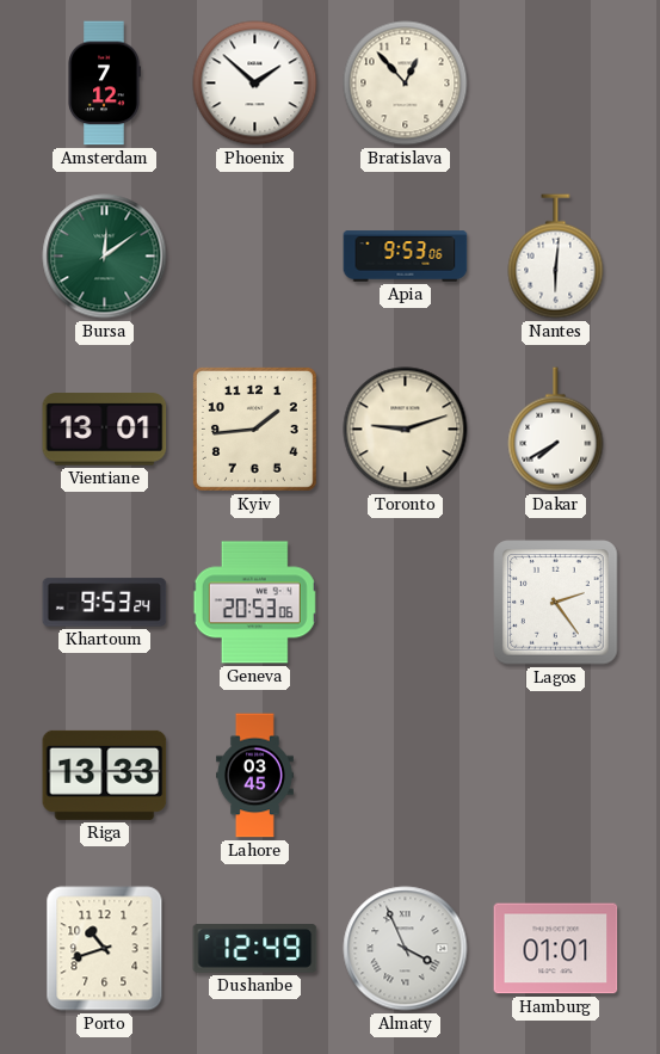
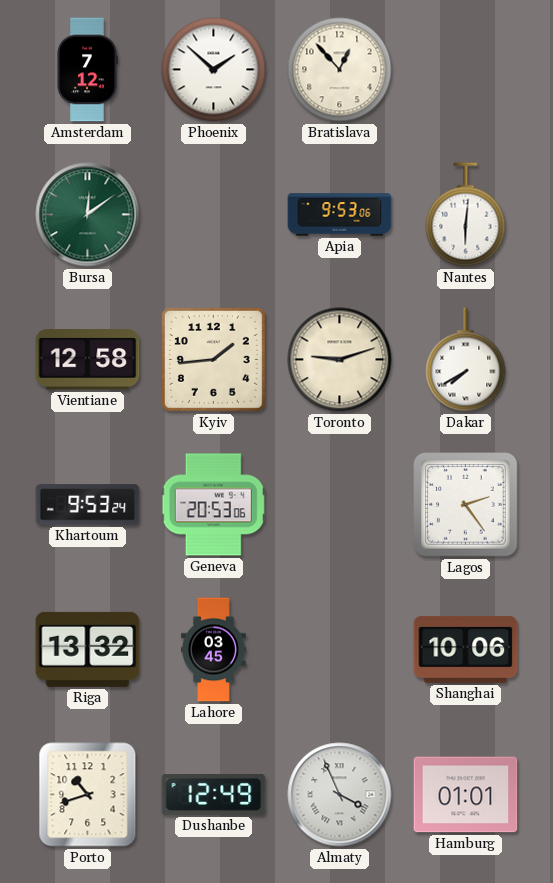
Vientiane: 13:01 -> 12:58 (88, 360)
Riga: 13:33 -> 13:32 (88, 649)
Shanghai: none -> 10:06 (466, 649)
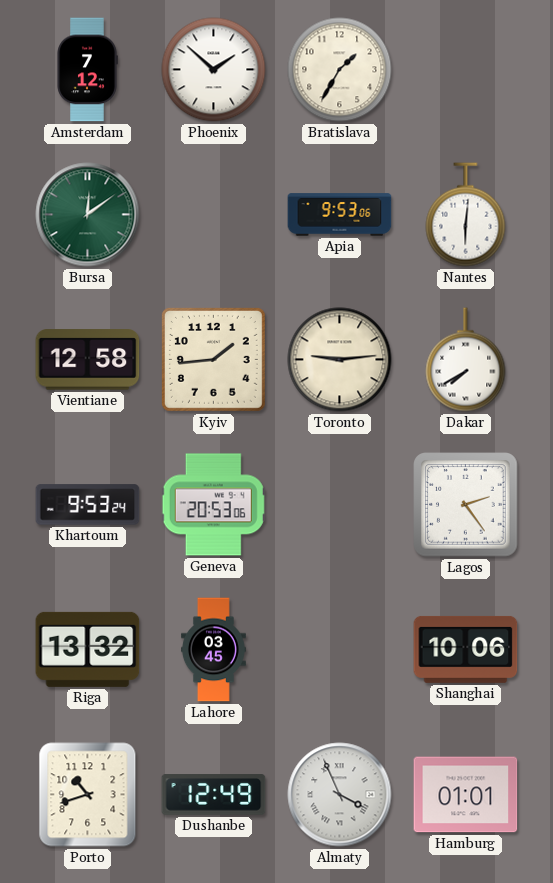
Bratislava: 12:53 -> 1:35 (340, 70)
Toronto: 9:12 -> 9:14 (340, 360)
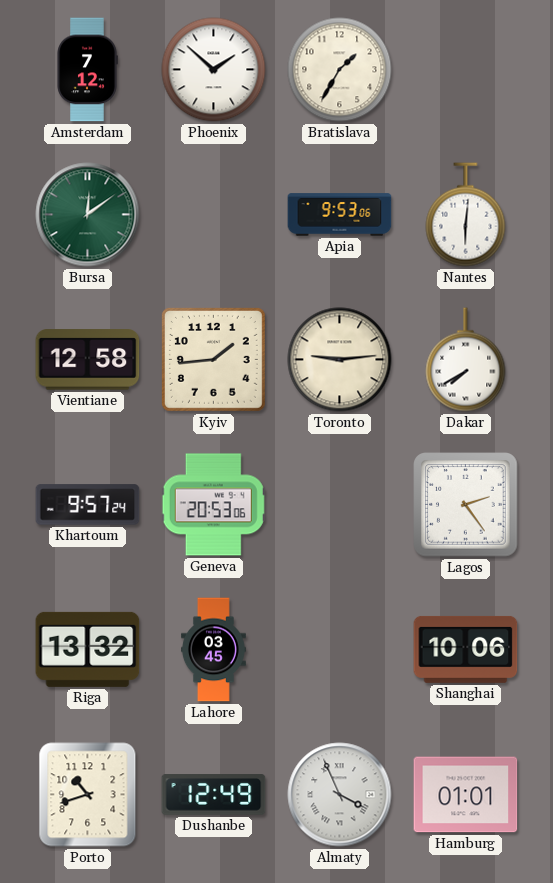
Khartoum: 9:53 -> 9:57 (88, 505)
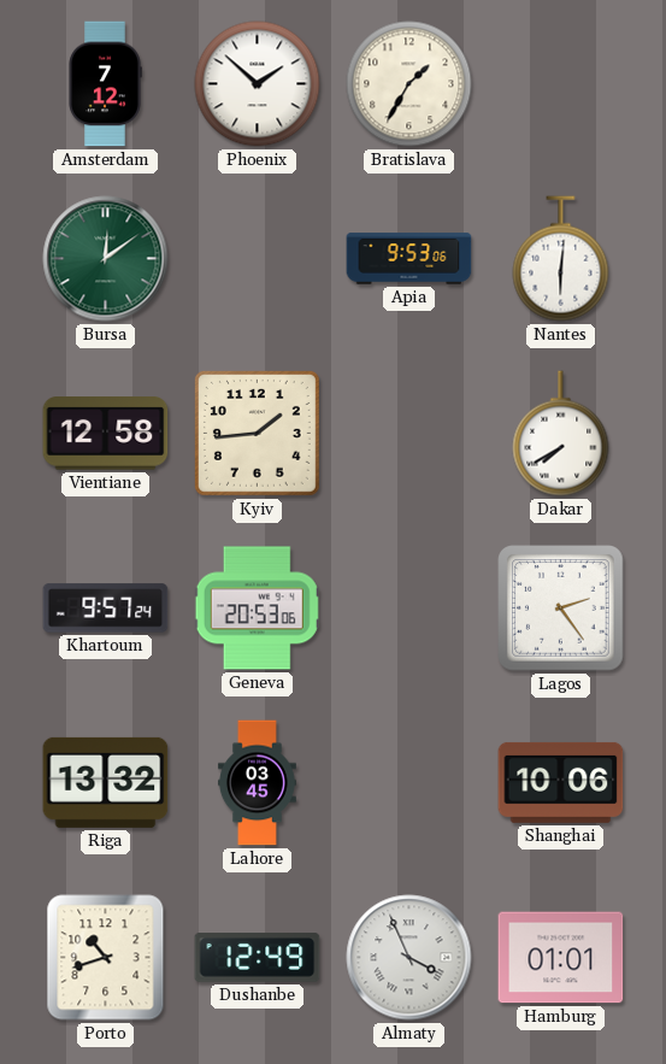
Toronto: 9:14 -> none (340, 360)
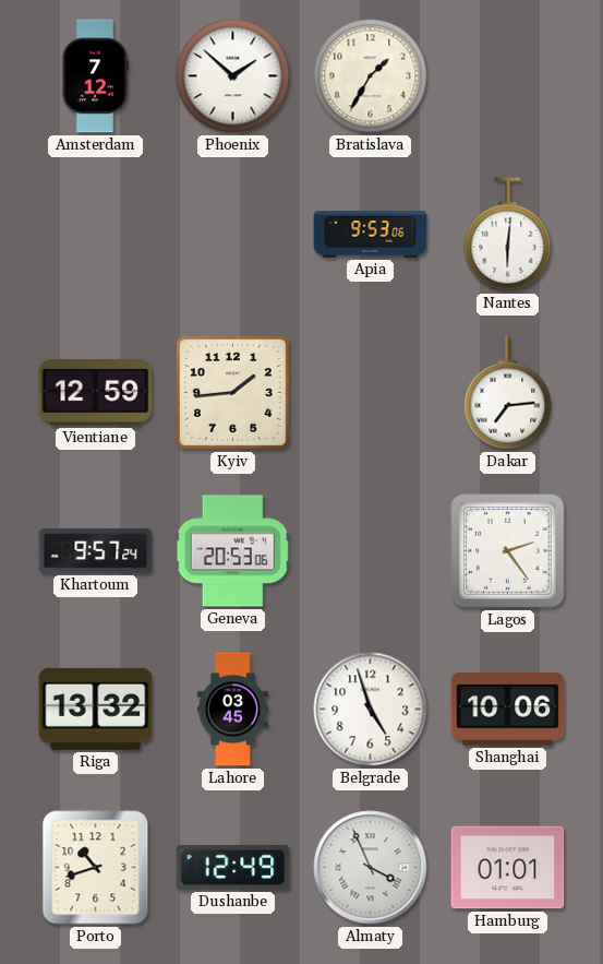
Bursa: 12:09 -> none (106, 259)
Vientiane: 12:58 -> 12:59 (96, 393)
Dakar: 7:40 -> 7:14 (508, 393)
Belgrade: none -> 4:57 (371, 710)
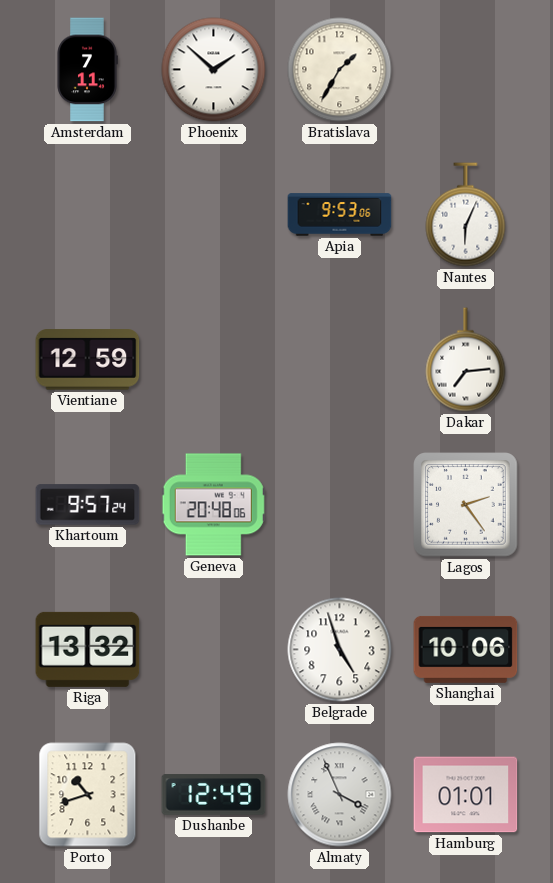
Amsterdam: 7:12 -> 7:11 (87, 70)
Nantes: 6:01 -> 6:04 (466, 215)
Kyiv: 1:44 -> none (232, 392)
Geneva: 20:53 -> 20:48 (213, 505)
Lahore: 03:45 -> none (232, 710)
